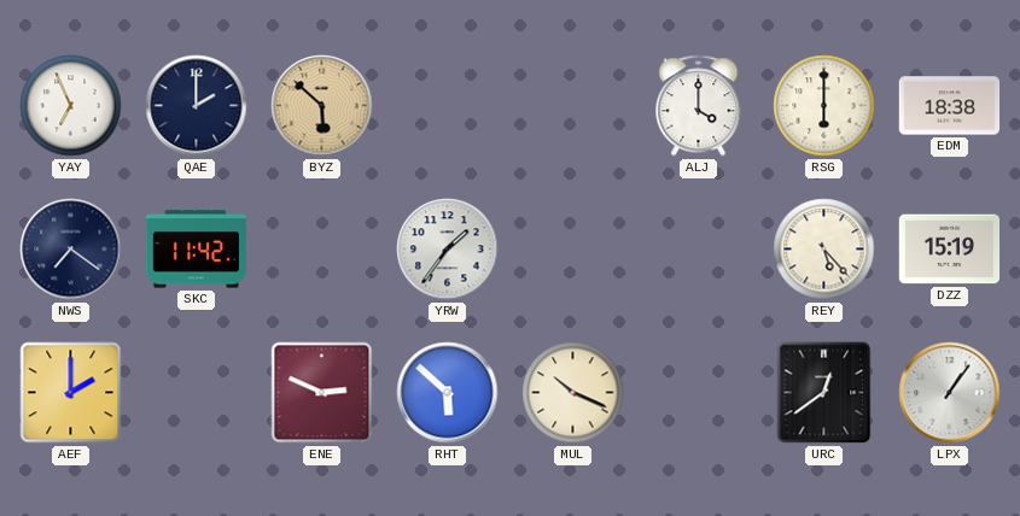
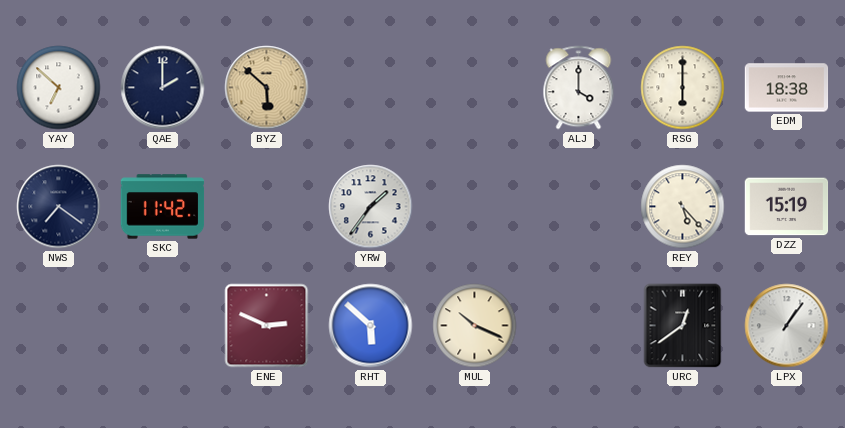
YAY: 6:56 -> 6:52 (59, 88)
AEF: 2:00 -> none (71, 393)
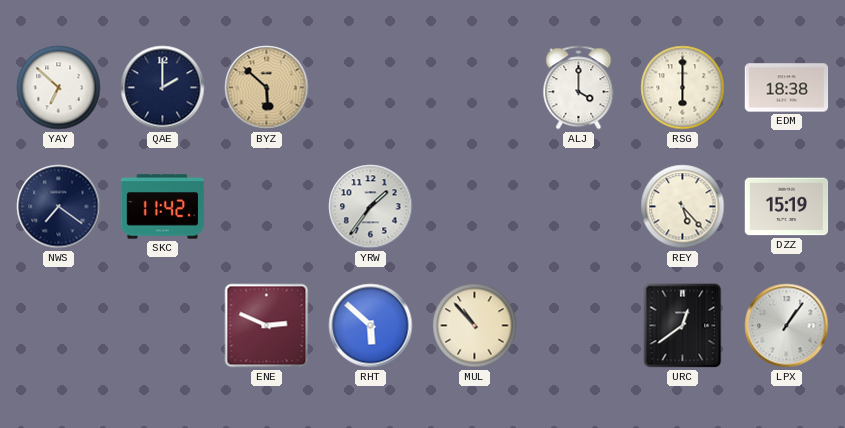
MUL: 10:19 -> 10:53 (475, 326)
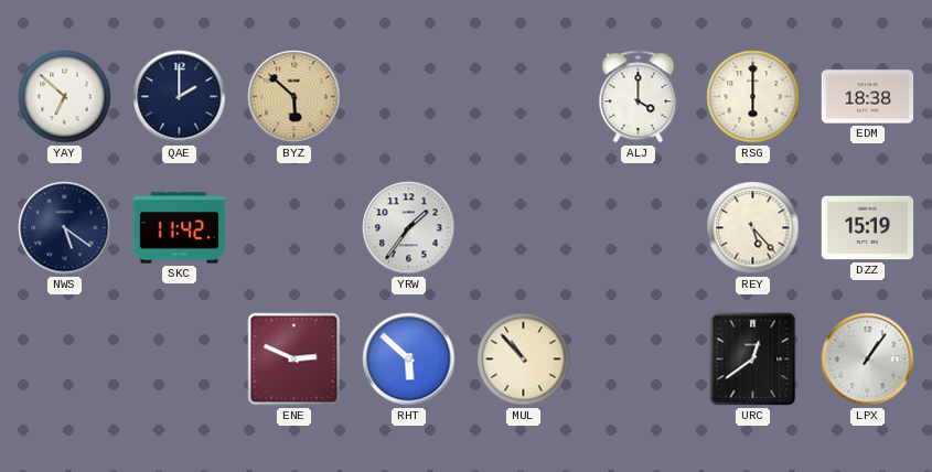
NWS: 7:21 -> 5:21 (65, 228)
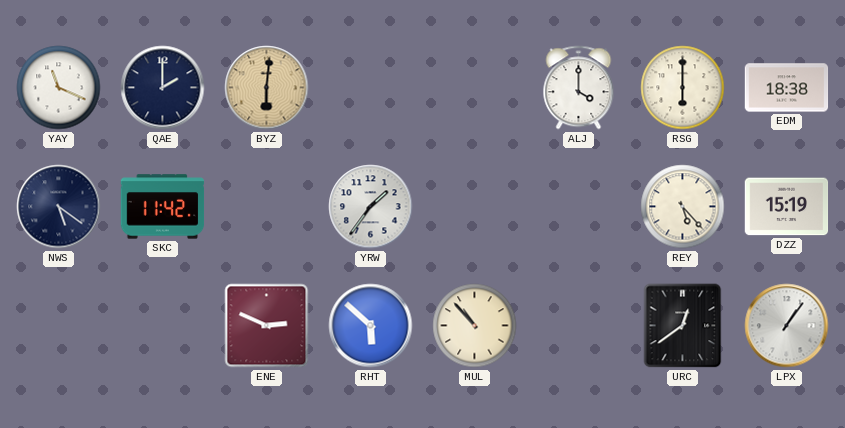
YAY: 6:52 -> 11:19 (59, 88)
BYZ: 5:52 -> 6:01 (267, 88)
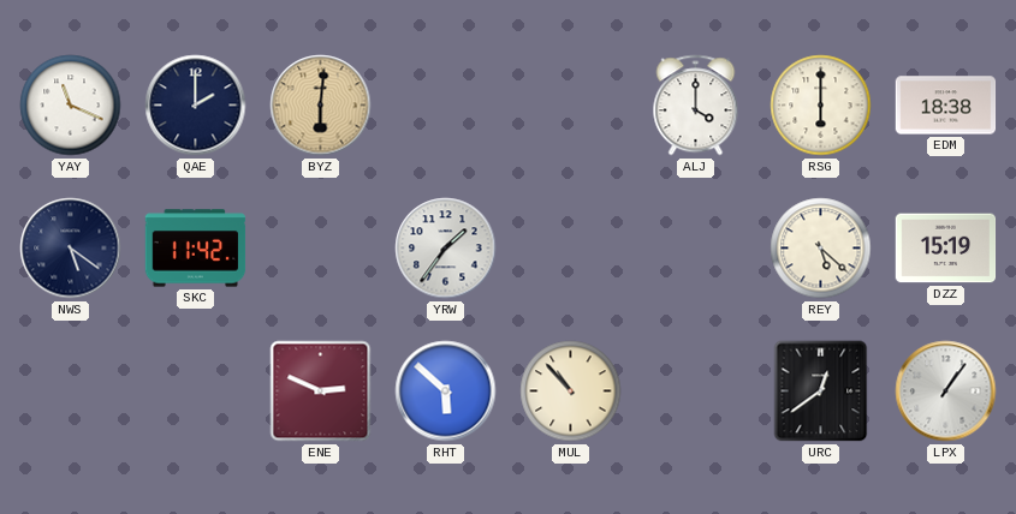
REY: 5:23 -> 5:22 (821, 249)
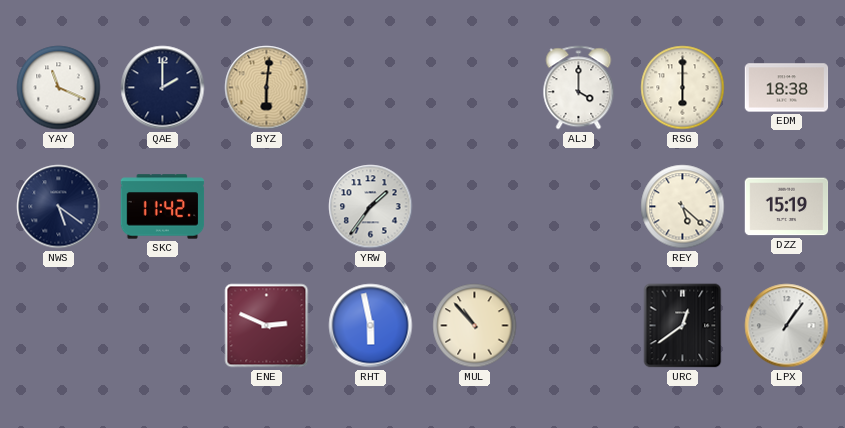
RHT: 5:52 -> 5:58 (371, 326)
